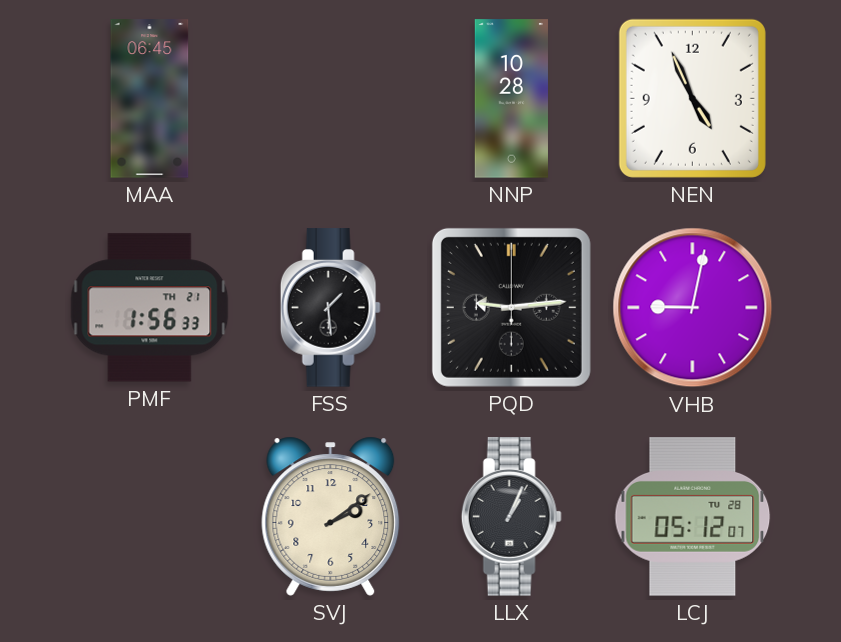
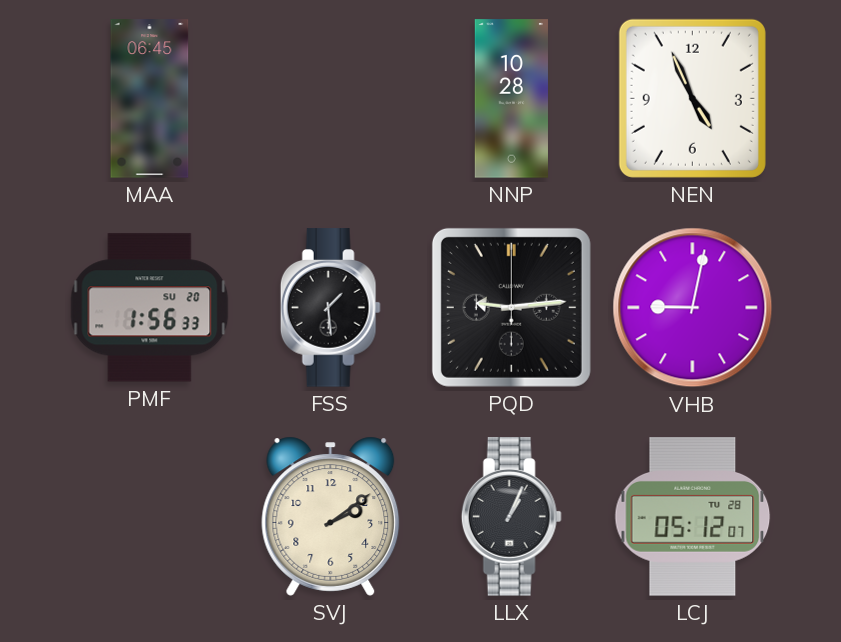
PMF date: TH 21 -> SU 20 (150, 308)
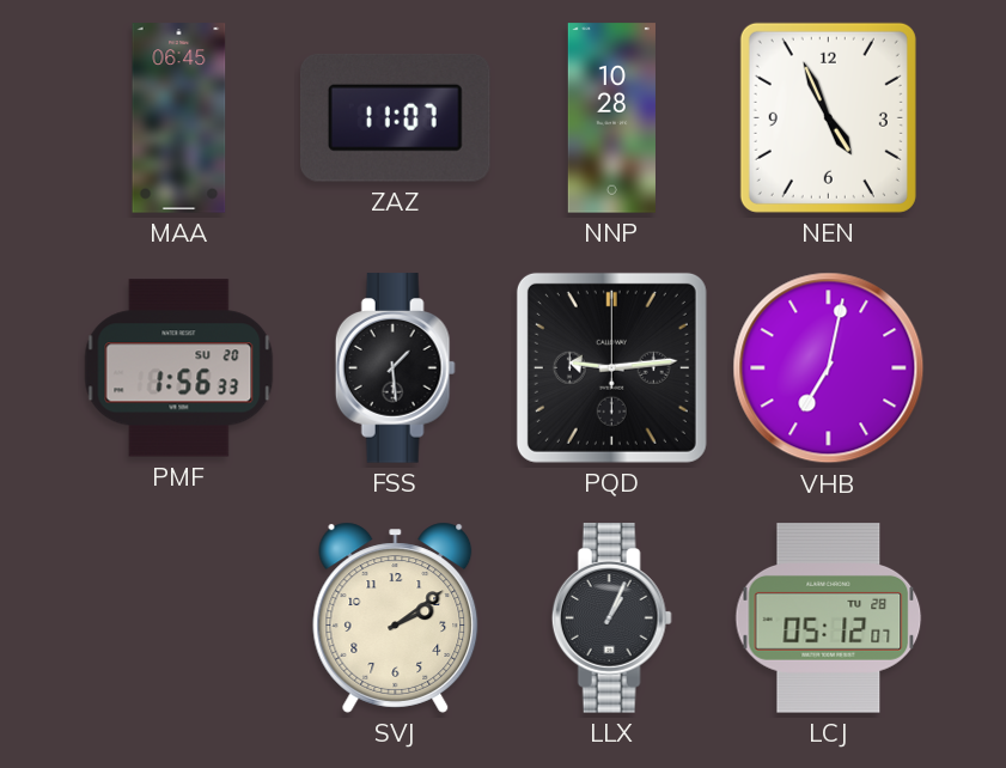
ZAZ: none -> 11:07 (395, 117)
VHB: 9:02 -> 7:02 (829, 368)
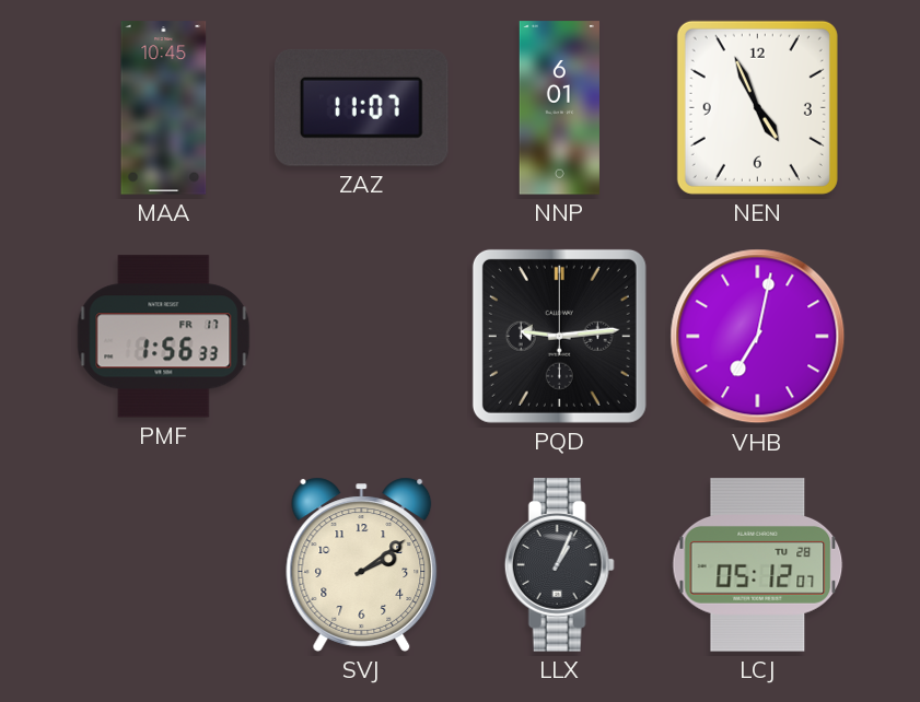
MAA: 06:45 -> 10:45 (164, 108)
NNP: 10:28 -> 6:01 (559, 108)
PMF date: SU 20 -> FR 17 (164, 337)
FSS: 1:29 -> none (395, 368)
